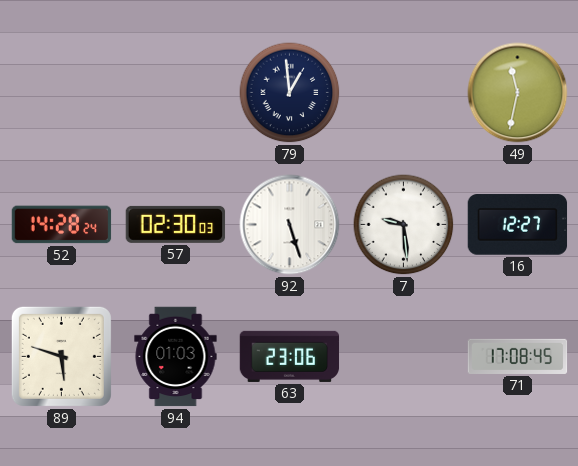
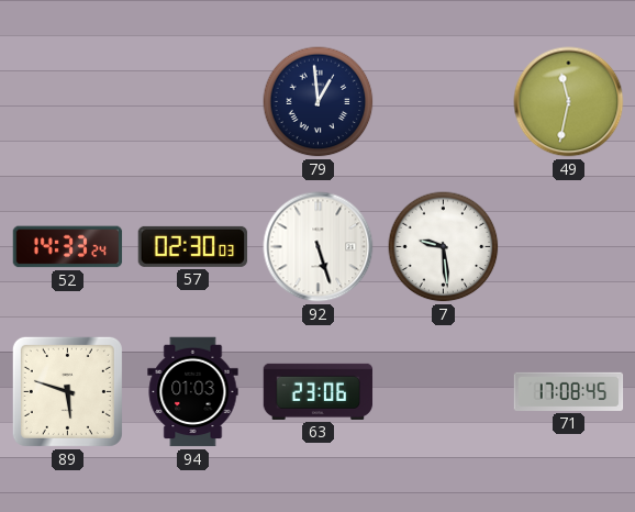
52: 14:28 -> 14:33 (68, 247)
16: 12:27 -> none (518, 225)
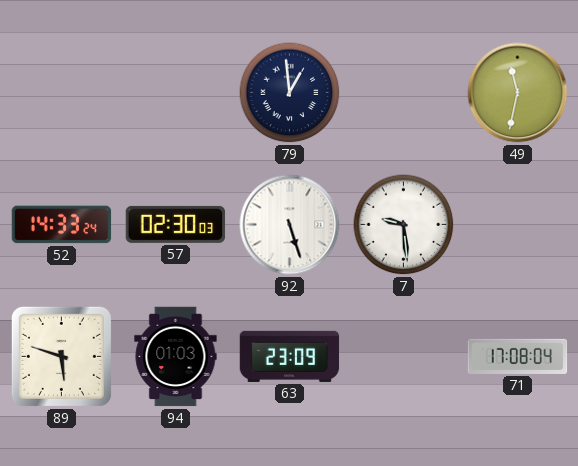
63: 23:06 -> 23:09 (290, 356)
71: 17:08:45 -> 17:08:04 (518, 356)
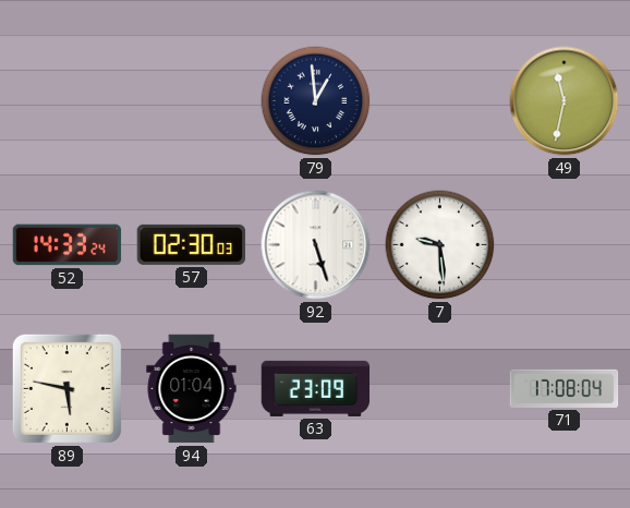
89: 5:48 -> 5:47 (66, 388)
94: 01:03 -> 01:04 (192, 389)
